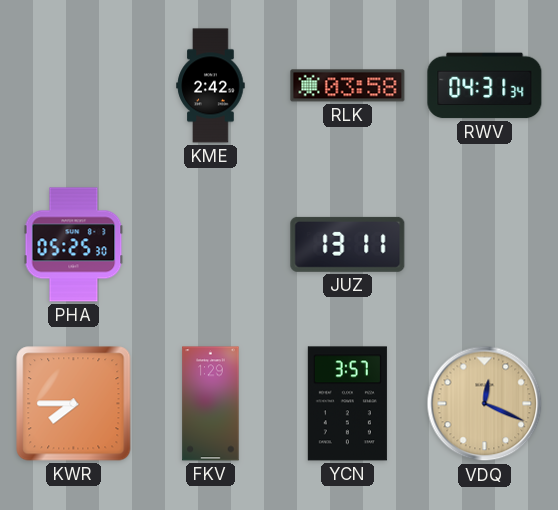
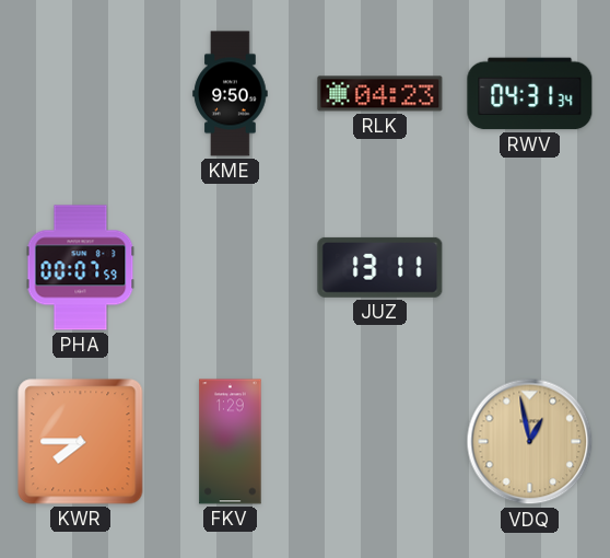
KME: 2:42 -> 9:50 (231, 94)
RLK: 03:58 -> 04:23 (380, 94)
PHA: 05:25 -> 00:07 (81, 268)
YCN: 3:57 -> none (347, 404)
VDQ: 12:19 -> 12:58 (530, 442)
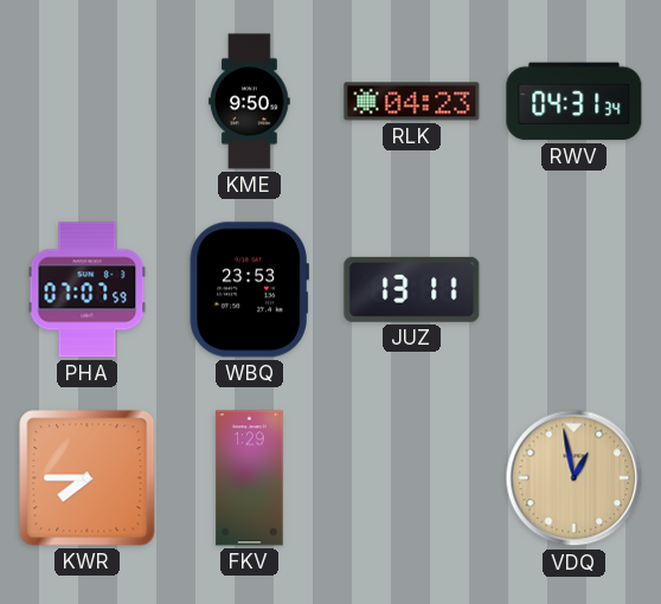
PHA: 00:07 -> 07:07 (88, 290)
WBQ: none -> 23:53 (249, 290)
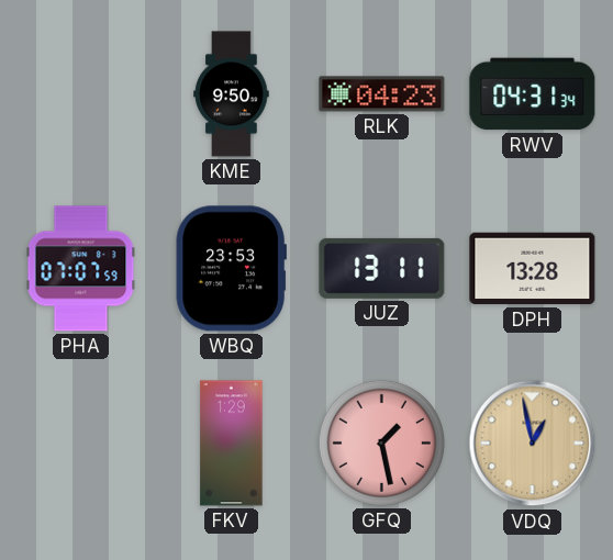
DPH: none -> 13:28 (533, 269)
KWR: 7:45 -> none (88, 478)
GFQ: none -> 1:28 (381, 443)
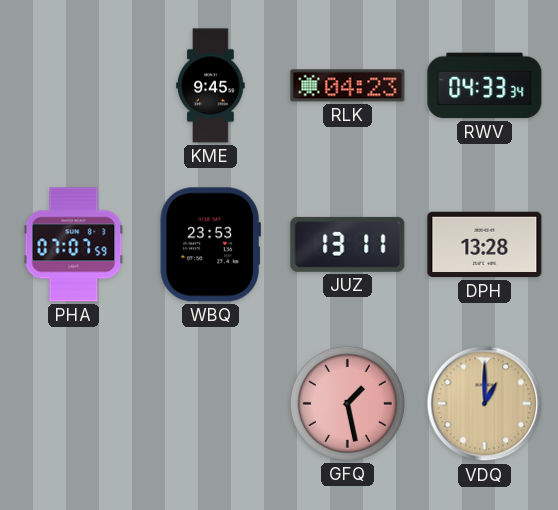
KME: 9:50 -> 9:45 (211, 86)
RWV: 04:31 -> 04:33 (485, 86)
FKV: 1:29 -> none (232, 444)
VDQ: 12:58 -> 1:00 (485, 404)
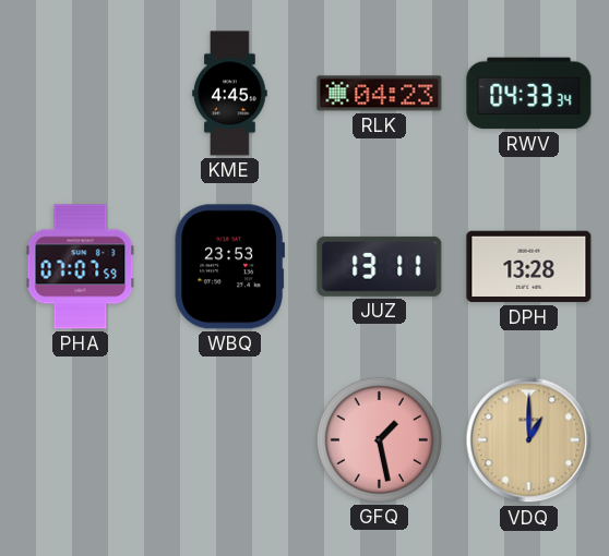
KME: 9:45 -> 4:45 (230, 94)
